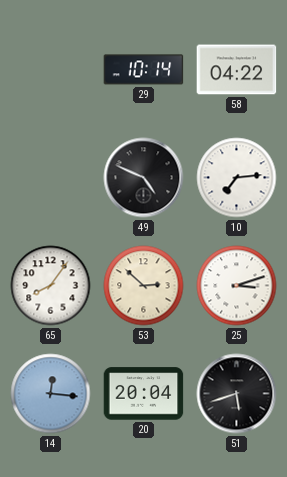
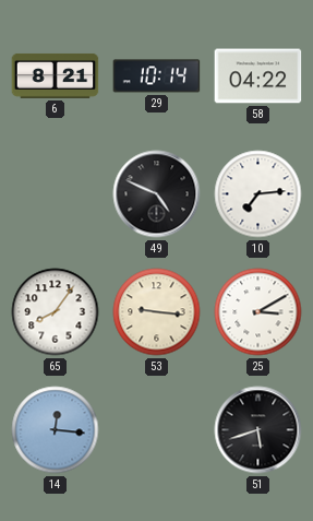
6: none -> 8:21 (56, 75)
53: 2:52 -> 9:16 (157, 312)
25: 3:12 -> 3:10 (258, 312)
20: 20:04 -> none (144, 394)
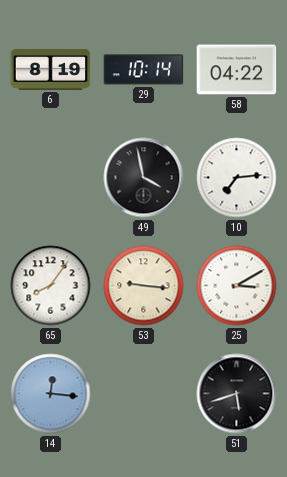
6: 8:21 -> 8:19 (51, 69)
49: 4:49 -> 3:58 (144, 178)
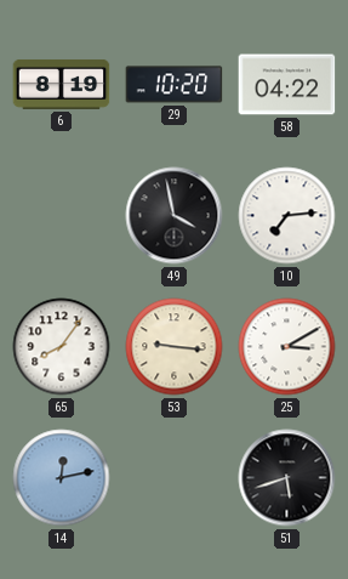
29: 10:14 -> 10:20 (175, 85)
14: 12:16 -> 12:13 (62, 478)
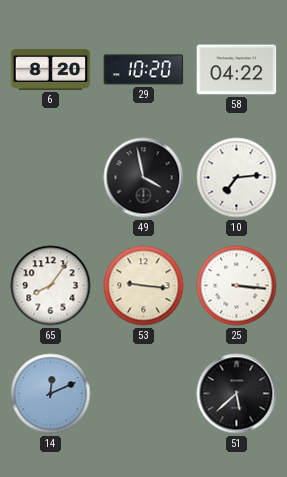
6: 8:19 -> 8:20 (51, 69)
25: 3:10 -> 3:16 (237, 286)
14: 12:13 -> 12:11 (51, 394)
51: 5:42 -> 5:38 (237, 394)
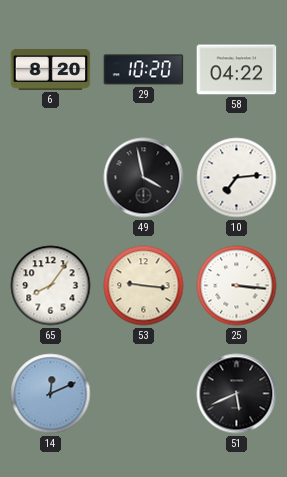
51: 5:38 -> 5:41 (237, 394)
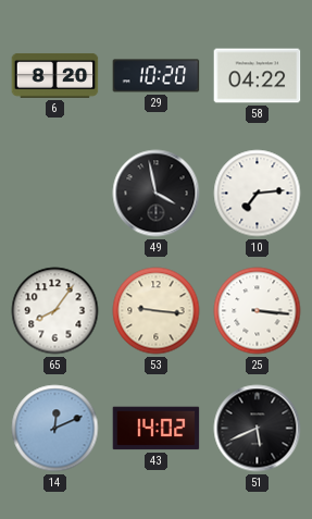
43: none -> 14:02 (157, 429)
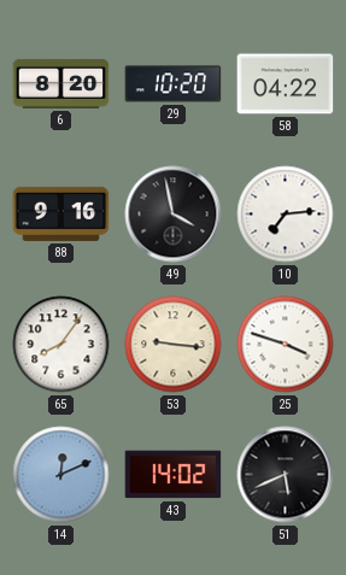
88: none -> 9:16 (61, 213)
25: 3:16 -> 3:48 (286, 345)
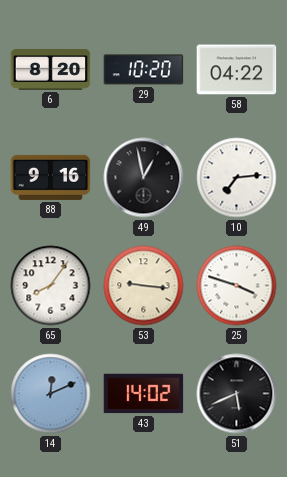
49: 3:58 -> 12:58 (144, 178)
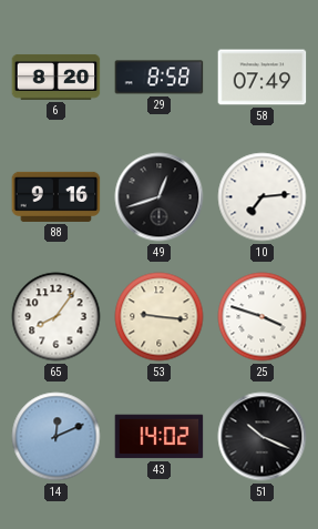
29: 10:20 -> 8:58 (160, 78)
58: 04:22 -> 07:49 (263, 78)
49: 12:58 -> 12:42 (160, 197)
51: 5:41 -> 10:19 (263, 437)
